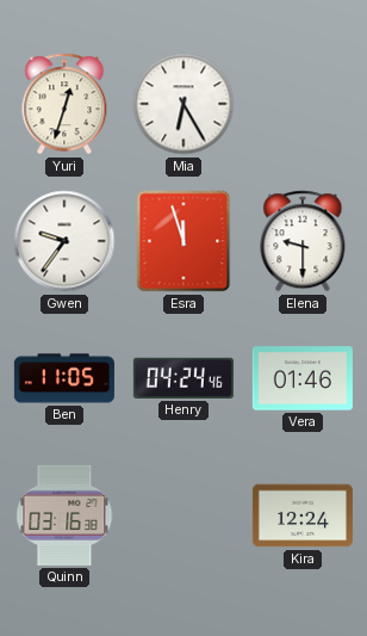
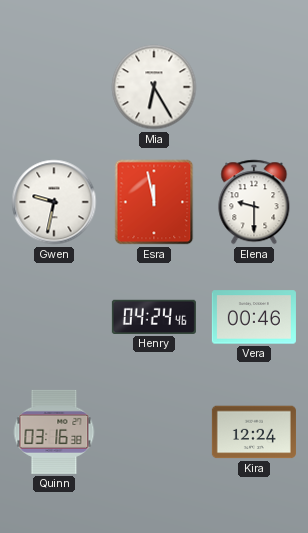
Yuri: 12:33 -> none (64, 104)
Gwen: 9:36 -> 9:32 (54, 202)
Esra: 11:57 -> 11:58 (154, 202)
Ben: 11:05 -> none (64, 378)
Vera: 01:46 -> 00:46 (254, 317)
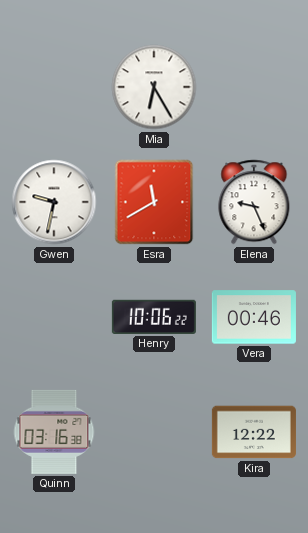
Esra: 11:58 -> 11:40 (154, 202)
Elena: 9:30 -> 9:26 (254, 202)
Henry: 04:24 -> 10:06 (154, 317)
Kira: 12:24 -> 12:22 (254, 432)
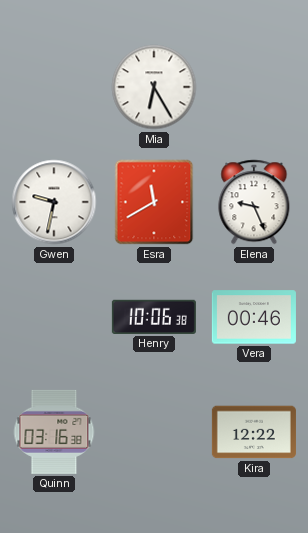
Henry: 10:06:22 -> 10:06:38 (154, 317)
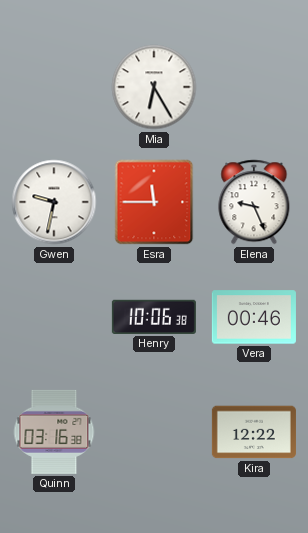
Esra: 11:40 -> 11:45 (154, 202)
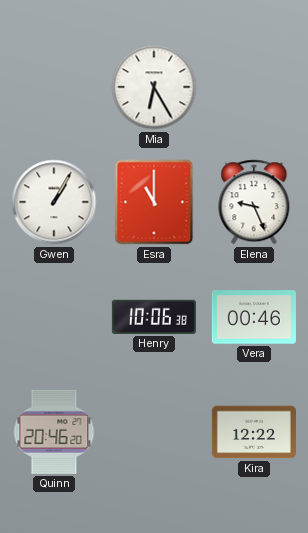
Gwen: 9:32 -> 1:05 (54, 202)
Esra: 11:45 -> 11:00 (154, 202)
Quinn: 03:16 -> 20:46 (54, 432)
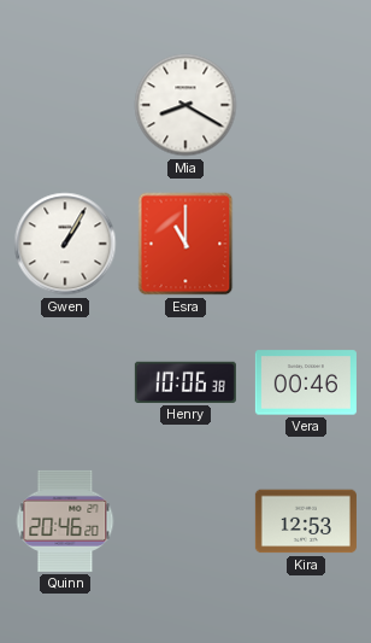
Mia: 6:25 -> 8:20 (185, 105)
Elena: 9:26 -> none (254, 202)
Kira: 12:22 -> 12:53 (306, 521)
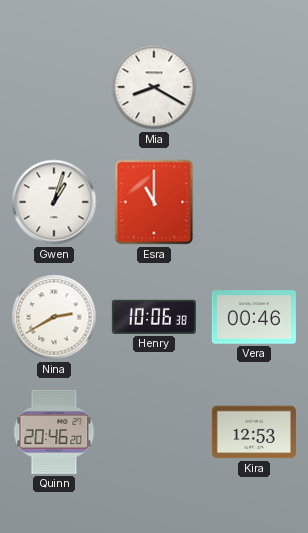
Gwen: 1:05 -> 1:03 (54, 202)
Nina: none -> 2:40 (54, 317)
